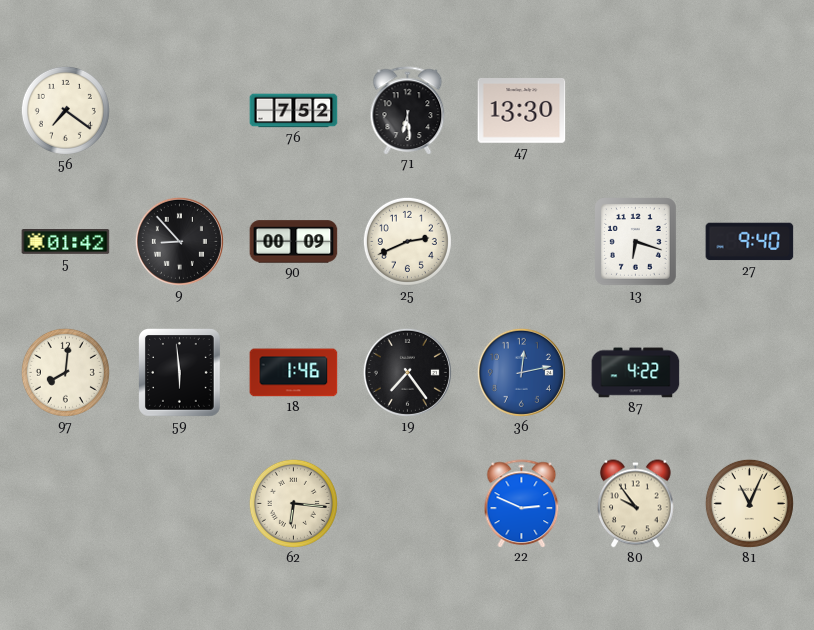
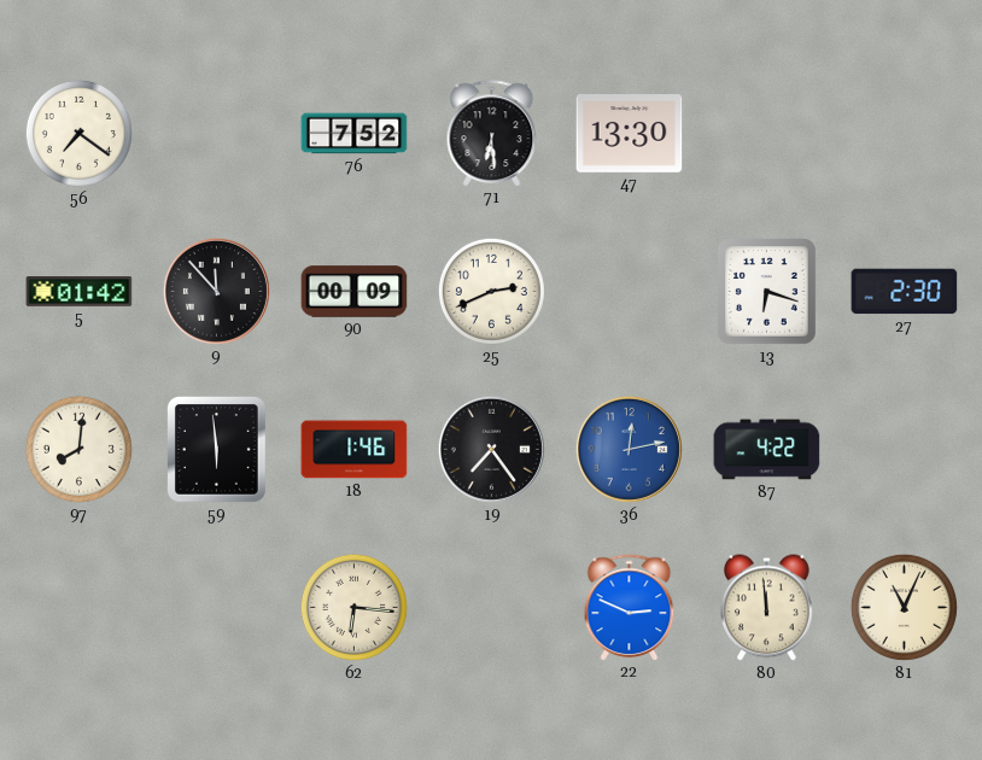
9: 8:53 -> 11:53 (216, 291)
27: 9:40 -> 2:30 (905, 292)
80: 9:54 -> 11:59 (767, 608)
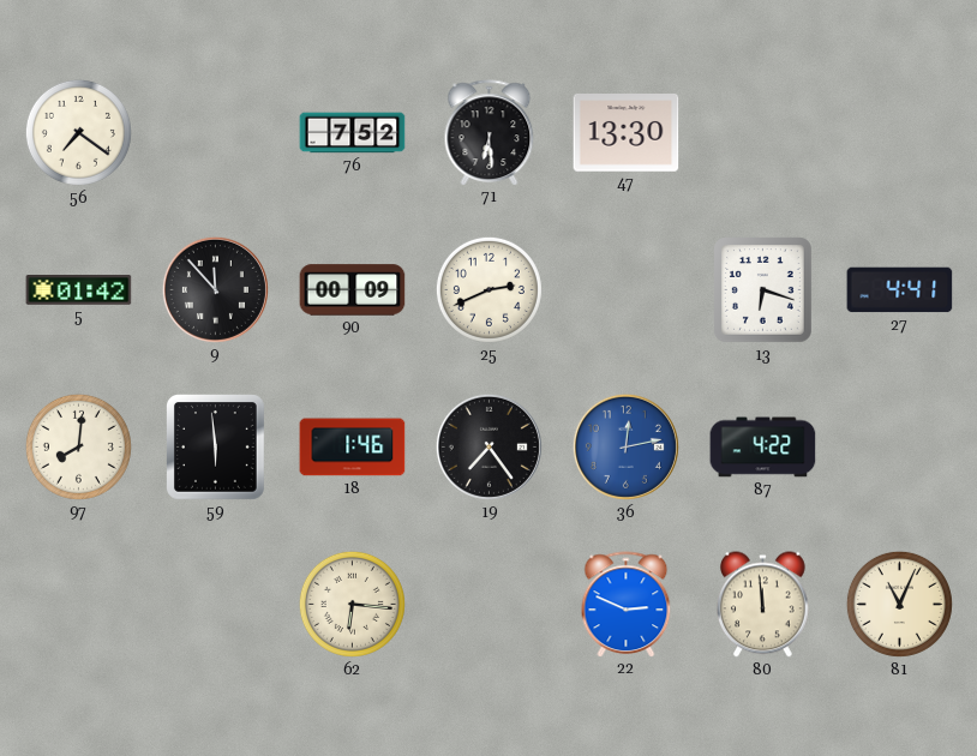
27: 2:30 -> 4:41 (900, 290)
